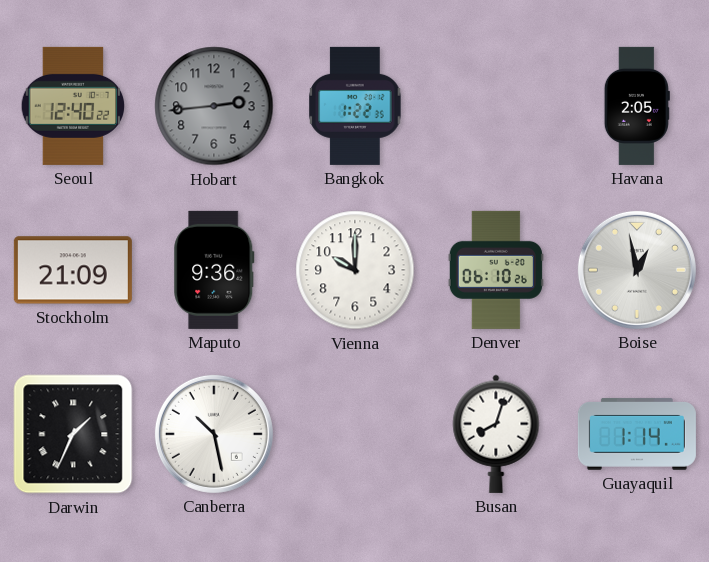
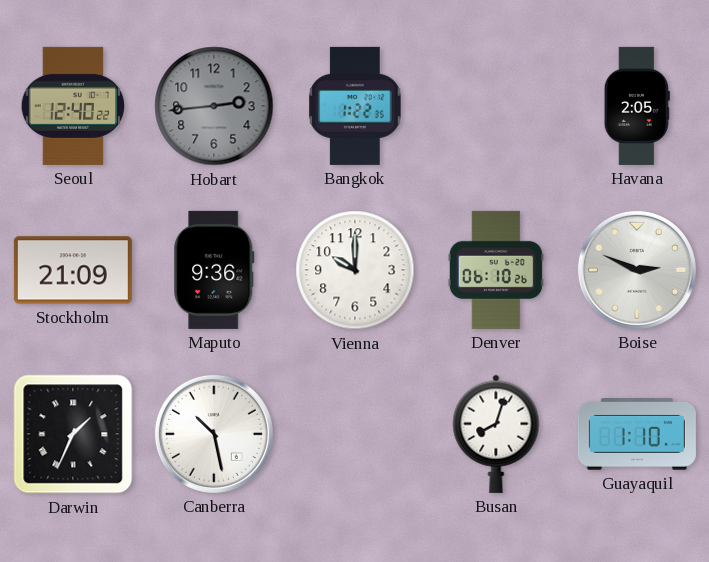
Boise: 12:58 -> 2:49 (637, 270)
Guayaquil: 1:14 -> 1:10 (637, 434)
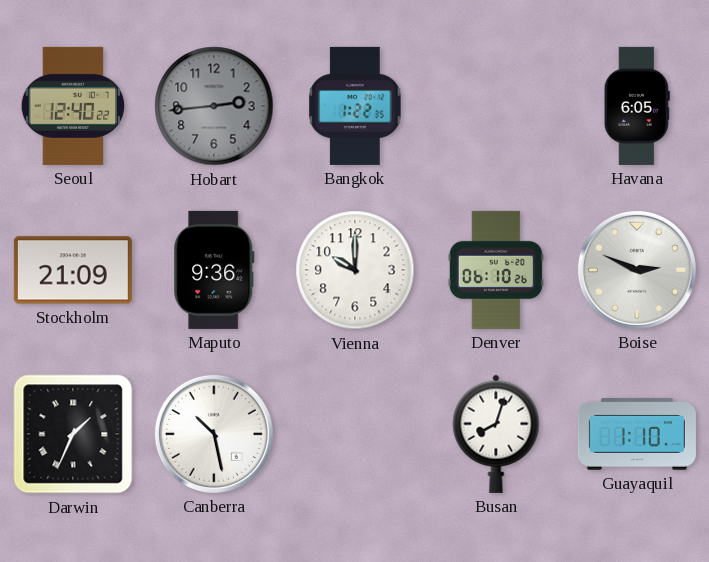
Havana: 2:05 -> 6:05 (637, 106)
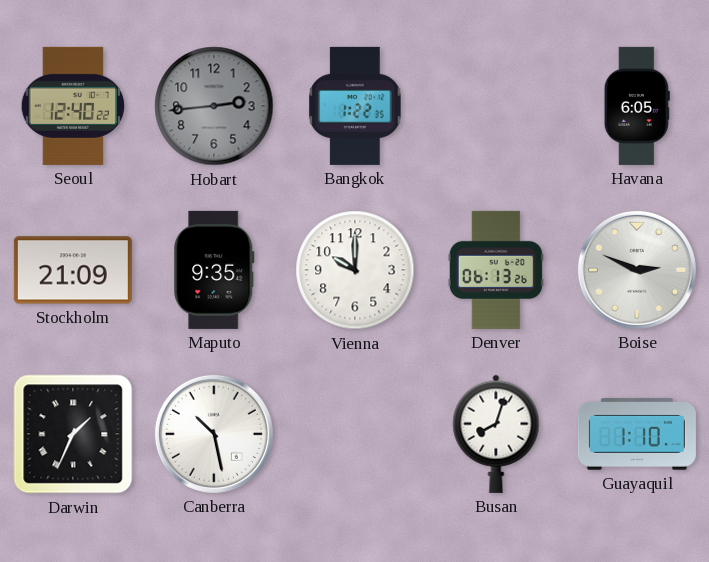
Maputo: 9:36 -> 9:35 (214, 270)
Denver: 06:10 -> 06:13 (496, 270)
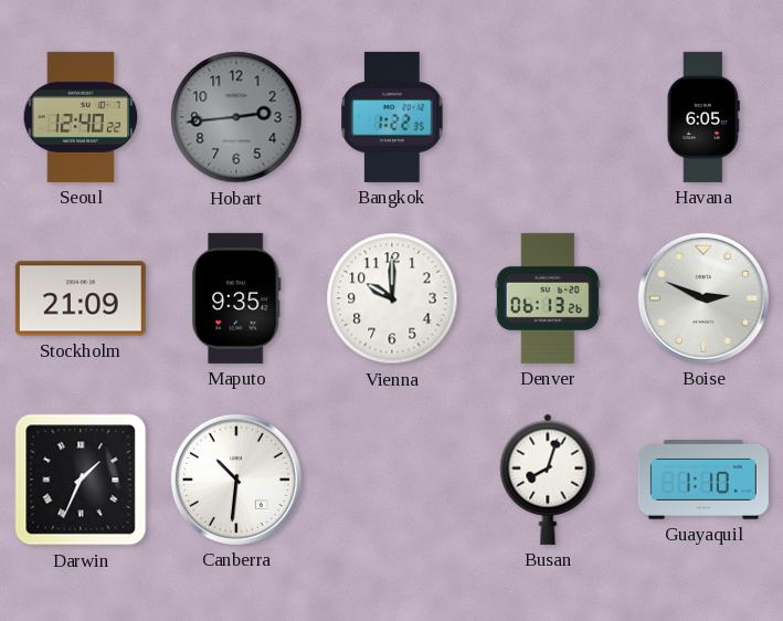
Canberra: 10:28 -> 10:31 (236, 480)
